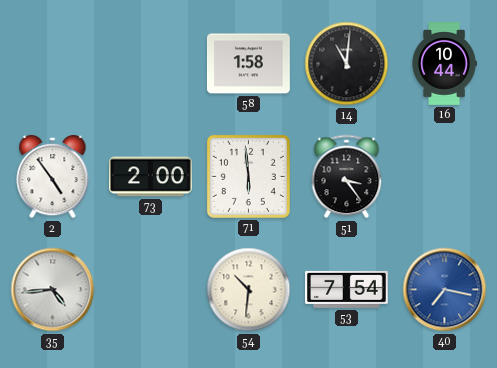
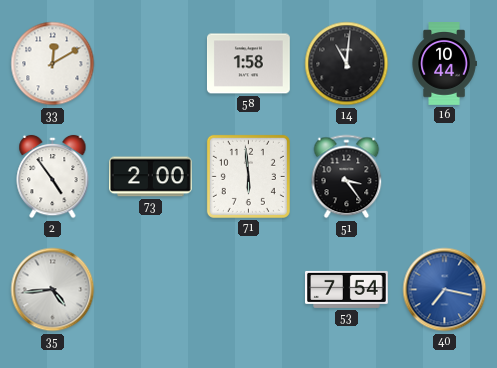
33: none -> 12:10 (53, 64)
54: 10:31 -> none (249, 290)
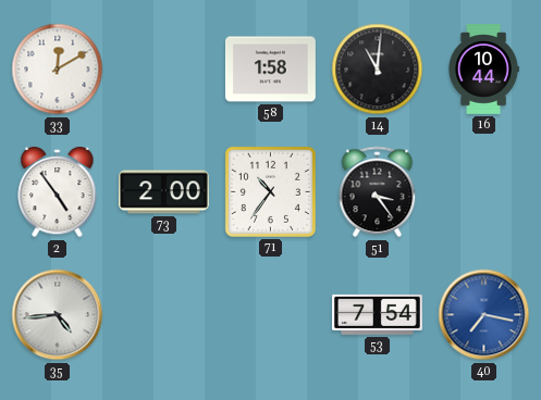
71: 5:59 -> 10:36 (270, 191)
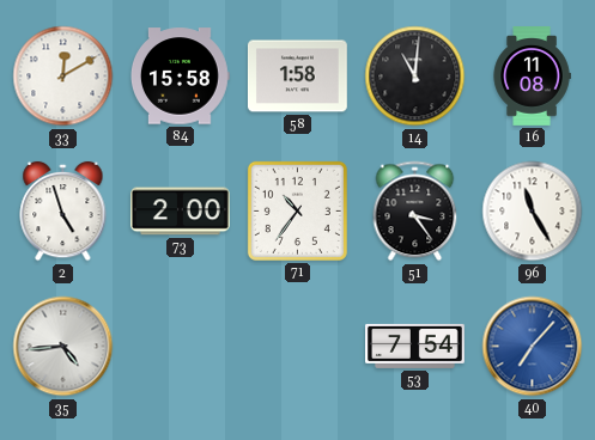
84: none -> 15:58 (181, 77)
16: 10:44 -> 11:08 (532, 77)
2: 4:54 -> 4:57 (63, 212)
96: none -> 11:25 (533, 212)
40: 7:17 -> 7:07 (533, 347)
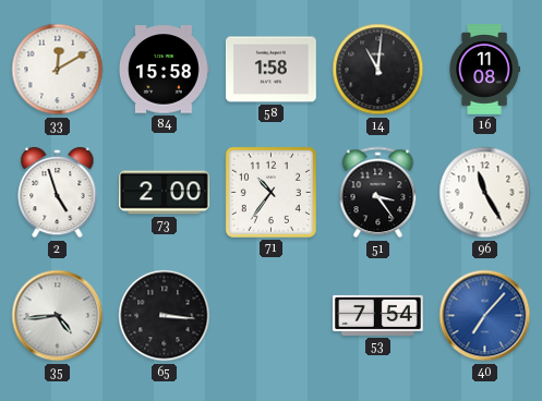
65: none -> 3:16 (165, 316)
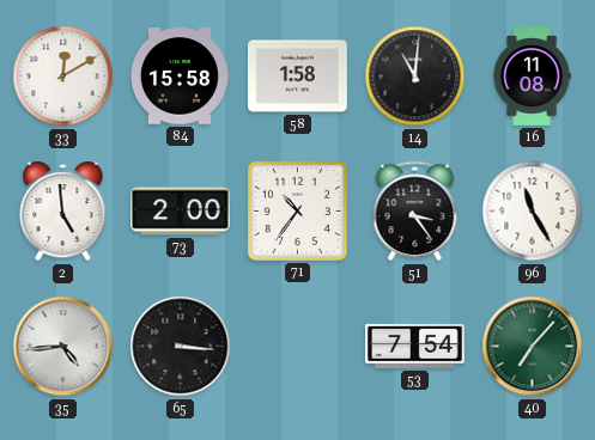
2: 4:57 -> 4:59 (63, 212)
40 dial: blue -> green (533, 347)
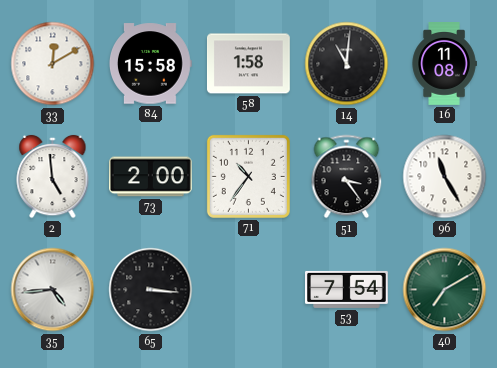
40: 7:07 -> 7:10 (445, 290)
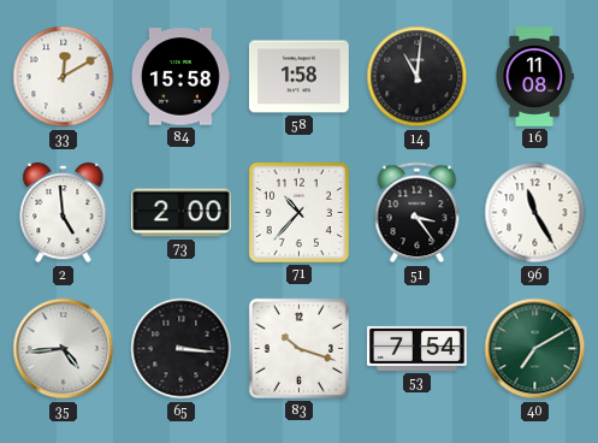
71: 10:36 -> 10:37 (298, 212)
83: none -> 10:18 (298, 348)
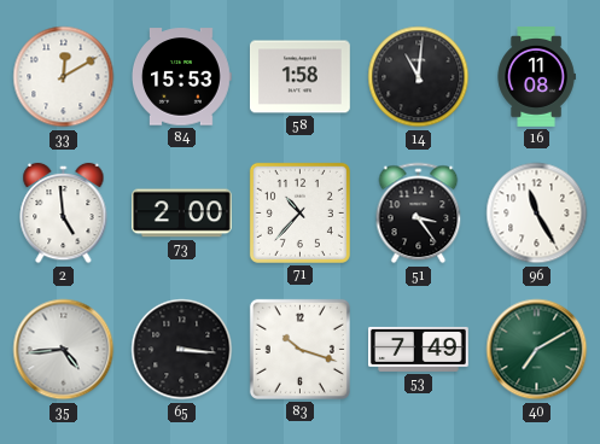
84: 15:58 -> 15:53 (182, 77)
53: 7:54 -> 7:49 (419, 349)
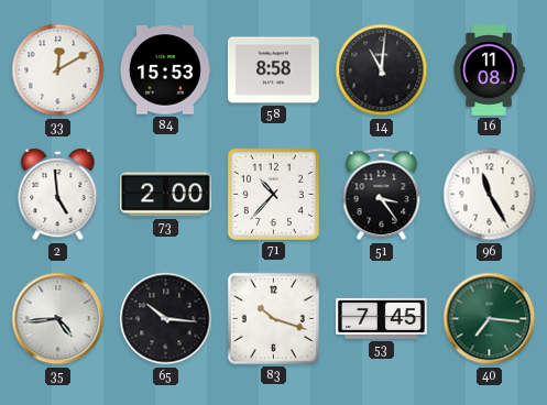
58: 1:58 -> 8:58 (274, 70)
65: 3:16 -> 10:16 (166, 319)
53: 7:49 -> 7:45 (382, 318)
40: 7:10 -> 7:16 (490, 319)
